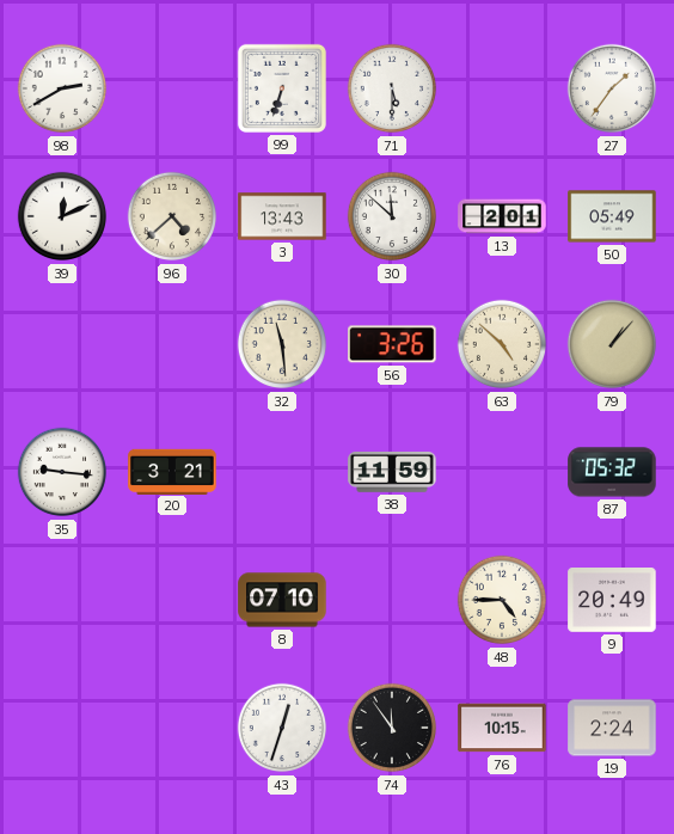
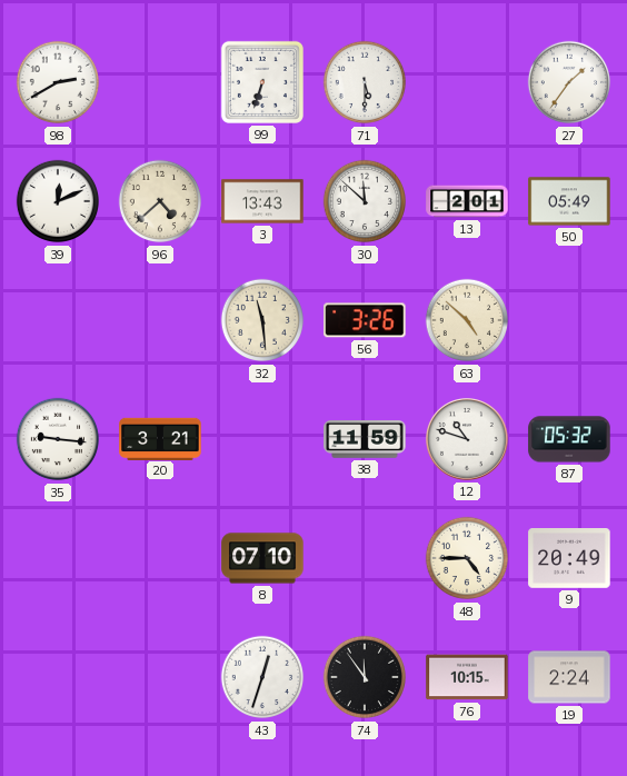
79: 1:07 -> none (612, 344)
12: none -> 10:48 (468, 440)
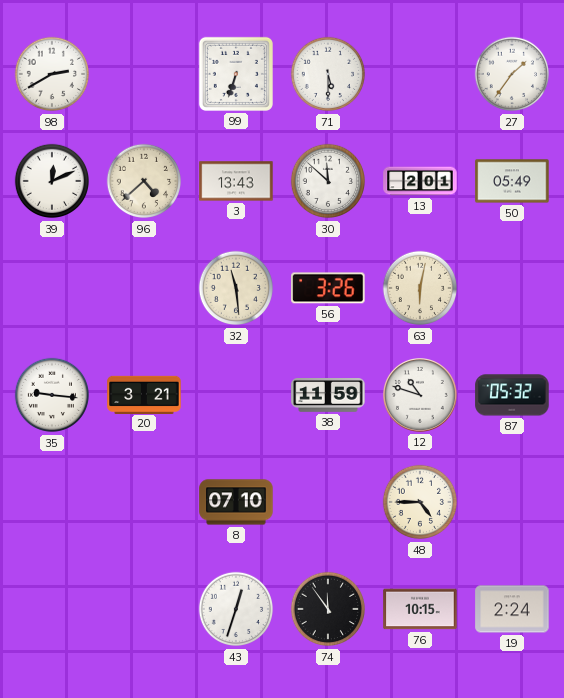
63: 4:52 -> 6:02 (420, 288)
9: 20:49 -> none (569, 559)
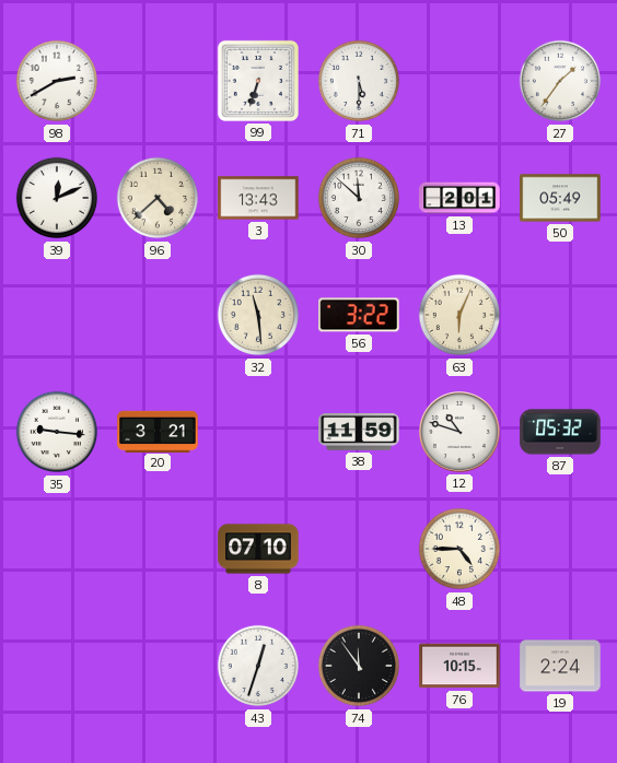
56: 3:26 -> 3:22 (359, 315)
63: 6:02 -> 6:04 (459, 315)
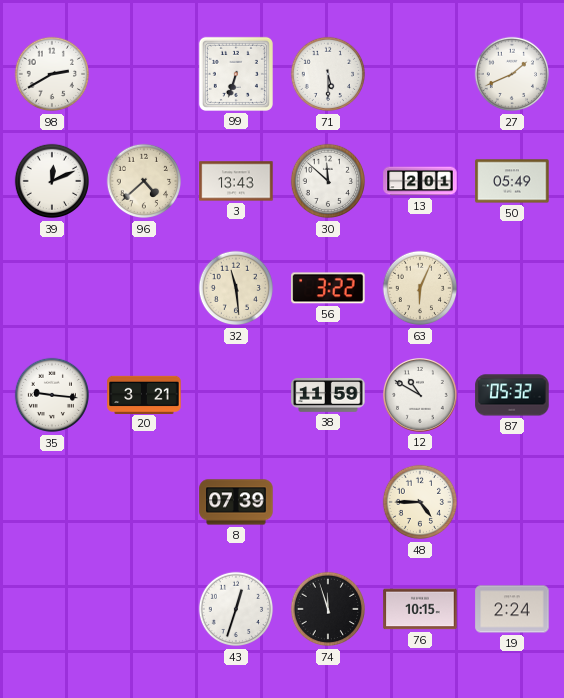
27: 1:36 -> 1:41 (512, 74)
12: 10:48 -> 10:50 (421, 396)
8: 07:10 -> 07:39 (236, 502)
74: 11:54 -> 11:57 (328, 609)
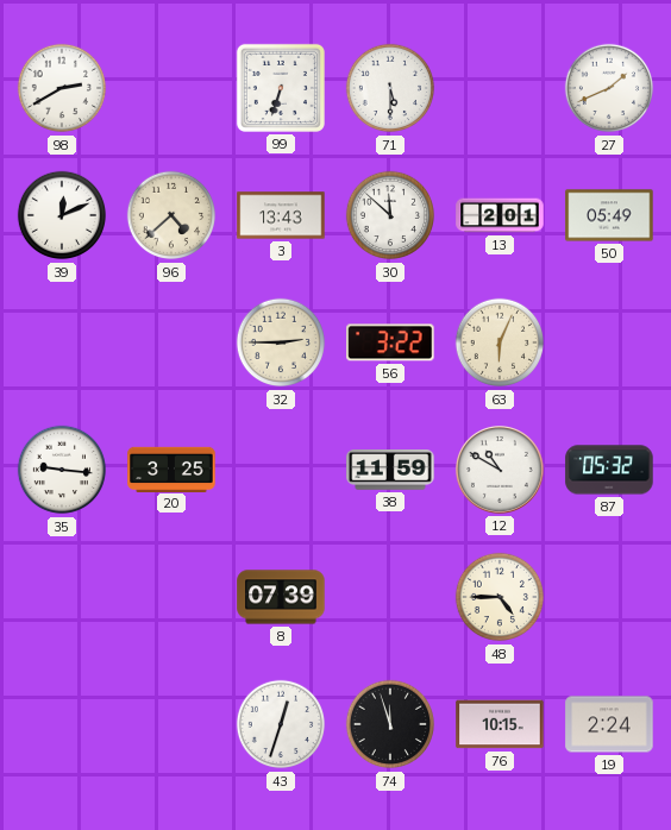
32: 11:29 -> 2:45 (281, 342)
20: 3:21 -> 3:25 (171, 469)
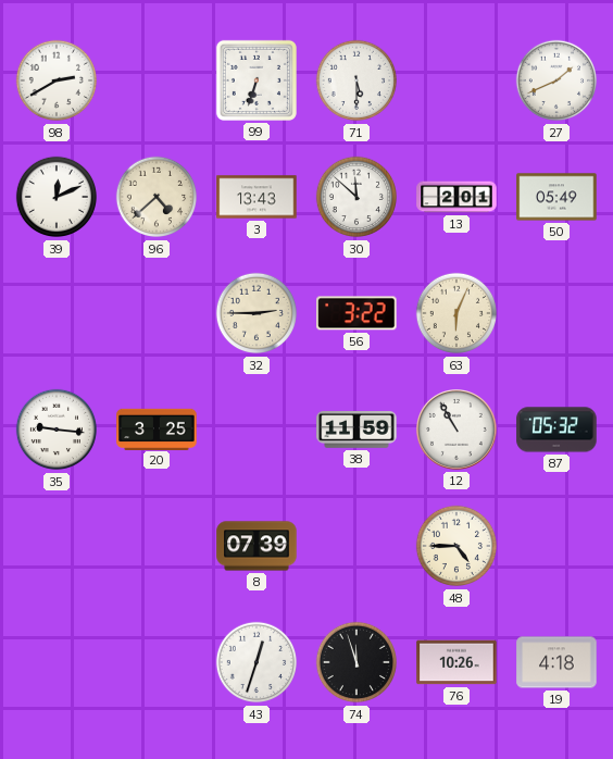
12: 10:50 -> 10:55 (458, 431)
76: 10:15 -> 10:26 (456, 662)
19: 2:24 -> 4:18 (556, 662)
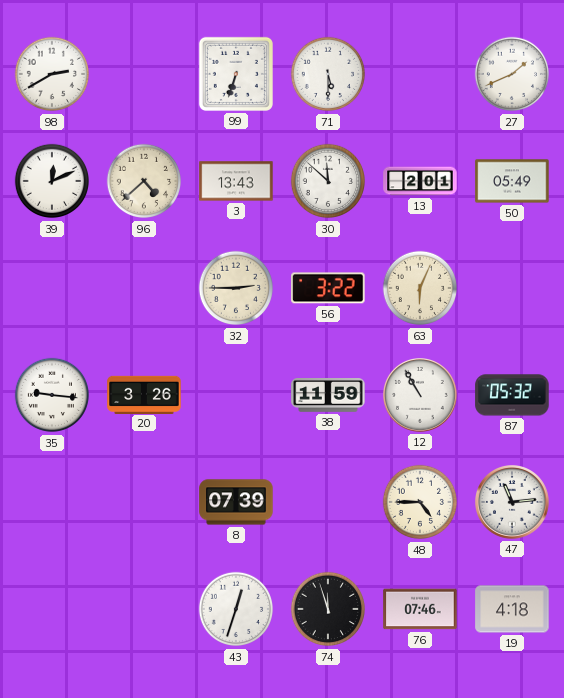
20: 3:25 -> 3:26 (144, 394)
47: none -> 11:14 (513, 503)
76: 10:26 -> 07:46 (420, 609)
